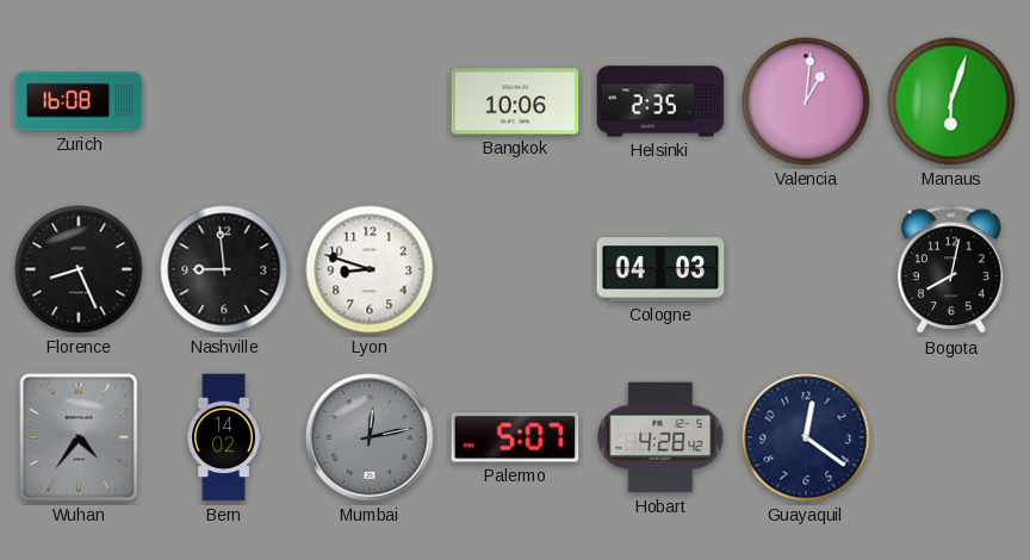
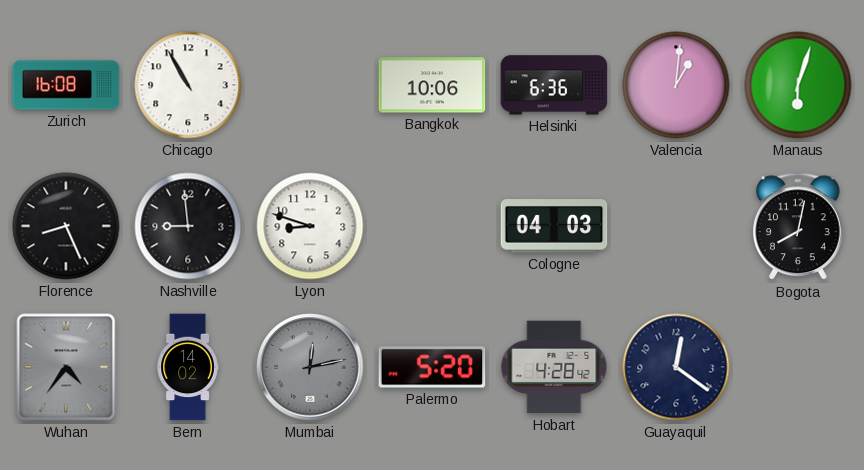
Chicago: none -> 10:55 (188, 85)
Helsinki: 2:35 -> 6:36 (554, 85)
Palermo: 5:07 -> 5:20 (432, 367)
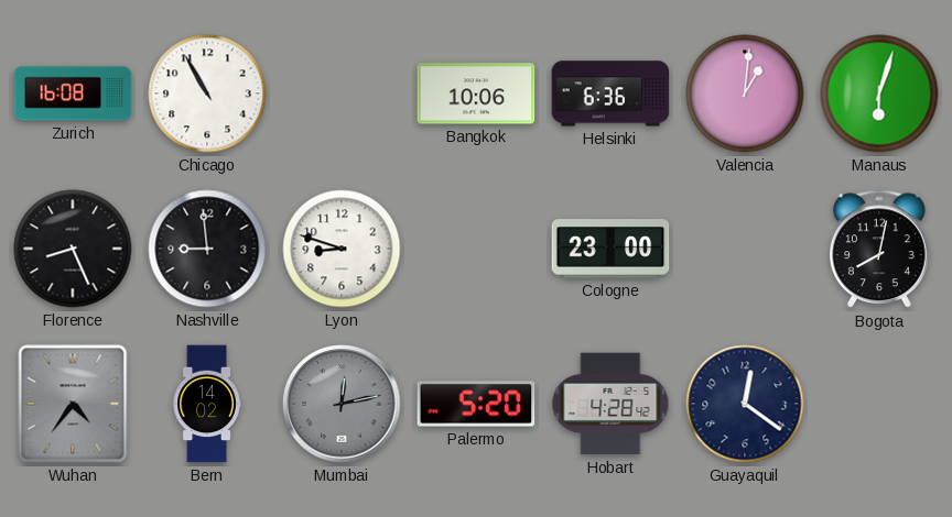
Cologne: 04:03 -> 23:00 (610, 249)
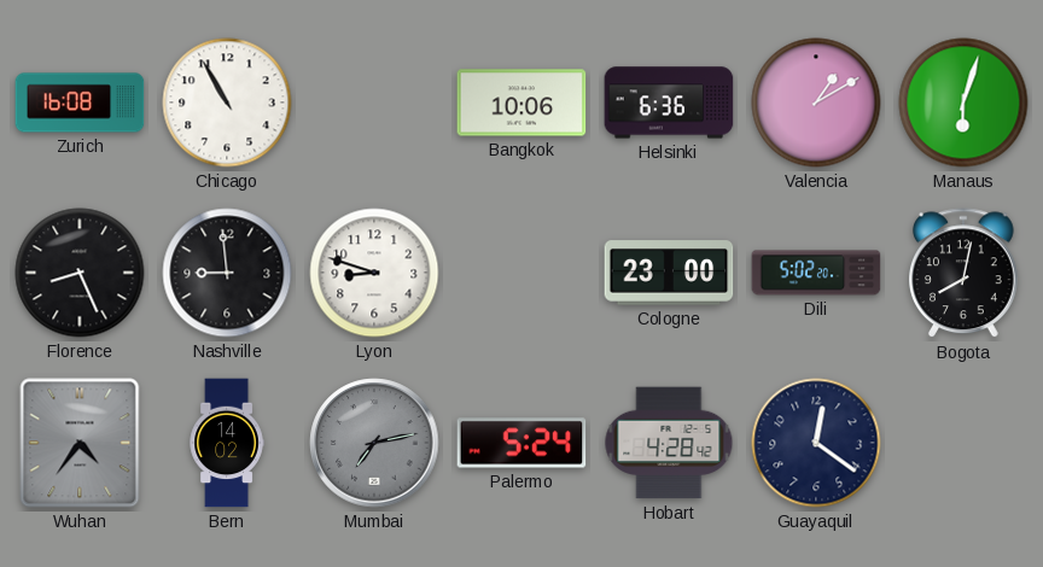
Valencia: 1:01 -> 1:10 (816, 103)
Dili: none -> 5:02 (816, 273)
Mumbai: 12:13 -> 7:13 (374, 443)
Palermo: 5:20 -> 5:24 (521, 443)
